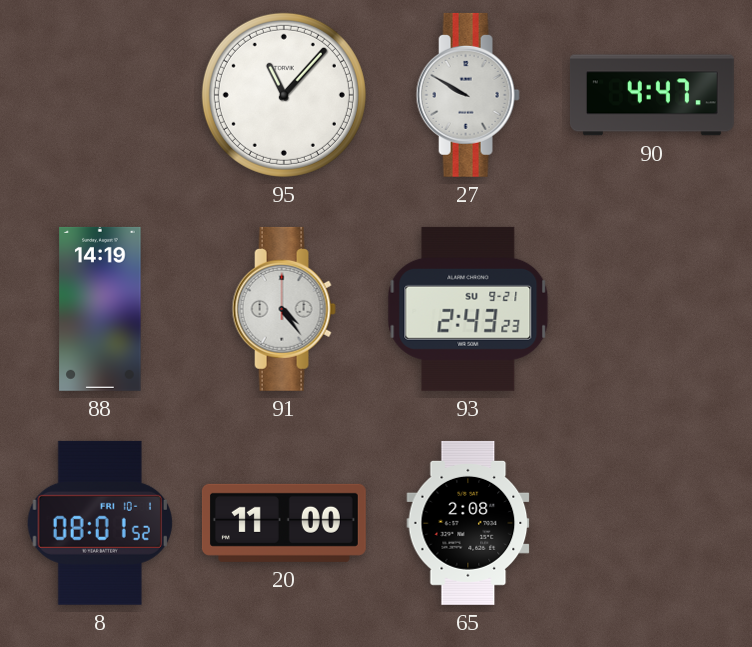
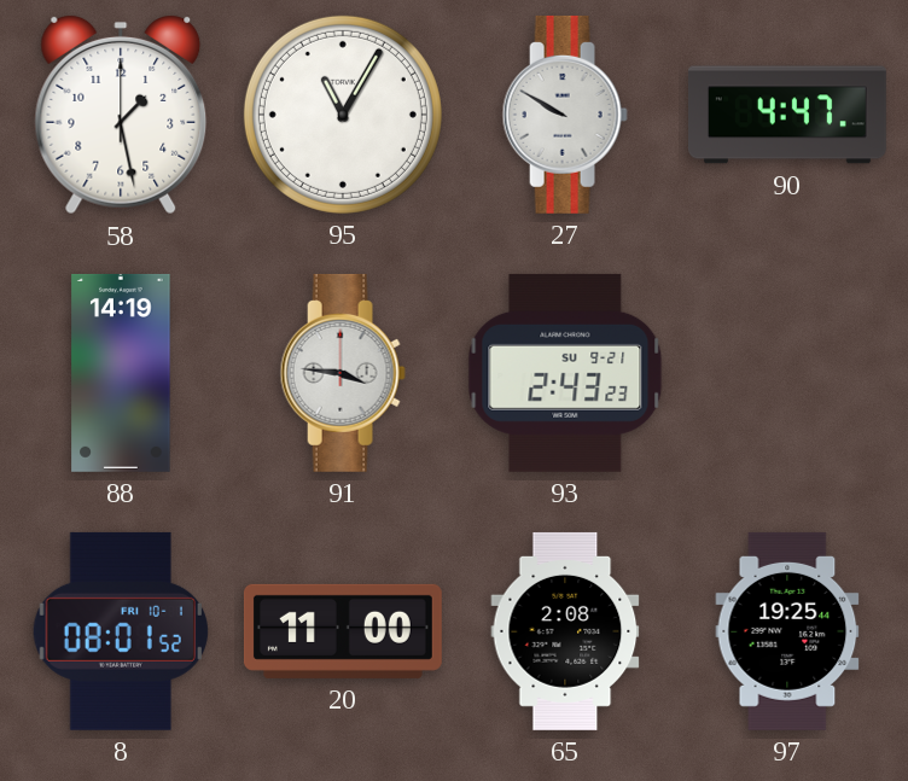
58: none -> 1:28 (121, 115)
95: 11:07 -> 11:05 (343, 115)
91: 4:24 -> 3:46 (343, 373)
97: none -> 19:25 (787, 631)
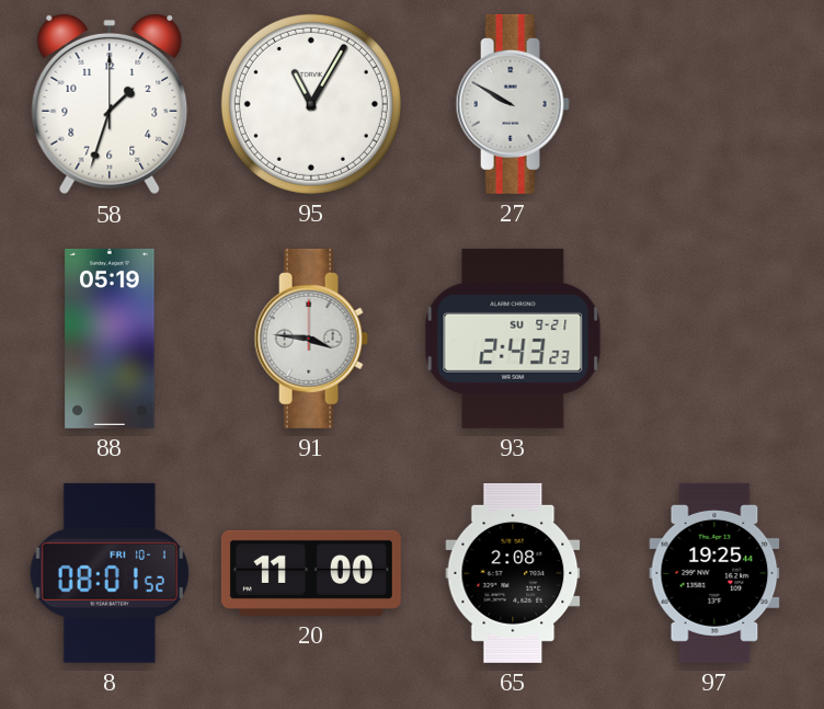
58: 1:28 -> 1:33 (110, 104)
90: 4:47 -> none (787, 115)
88: 14:19 -> 05:19 (110, 339)
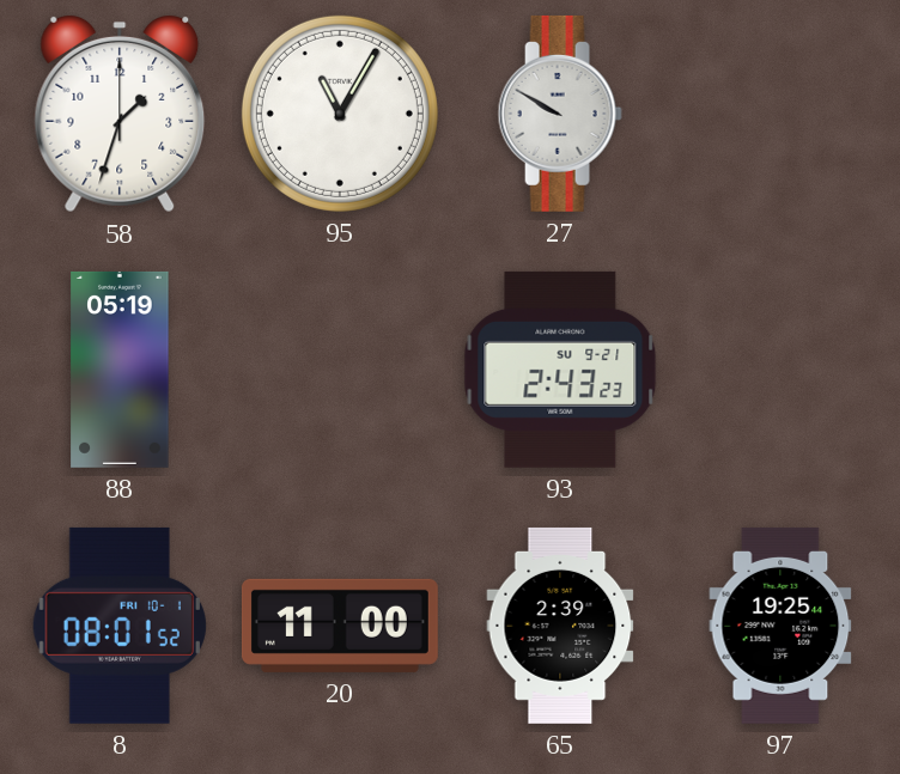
91: 3:46 -> none (311, 339)
65: 2:08 -> 2:39 (560, 626)
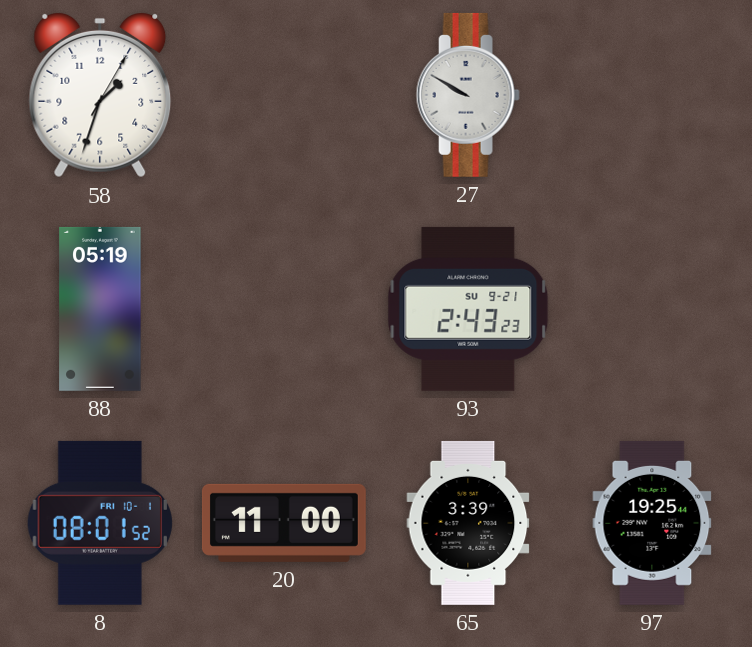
58: 1:33:00 -> 1:33:05 (100, 95)
95: 11:05 -> none (340, 114)
65: 2:39 -> 3:39 (468, 523)
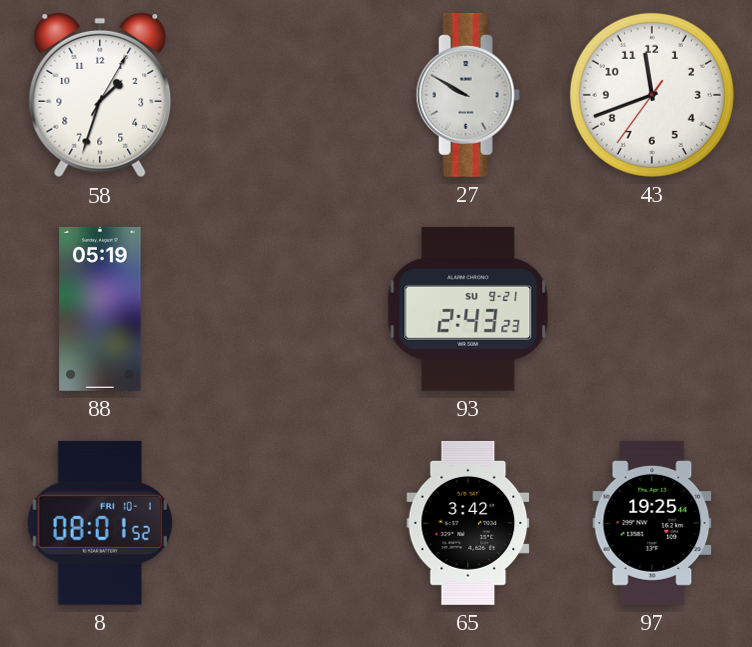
43: none -> 11:41 (652, 95)
20: 11:00 -> none (284, 523)
65: 3:39 -> 3:42 (468, 523)
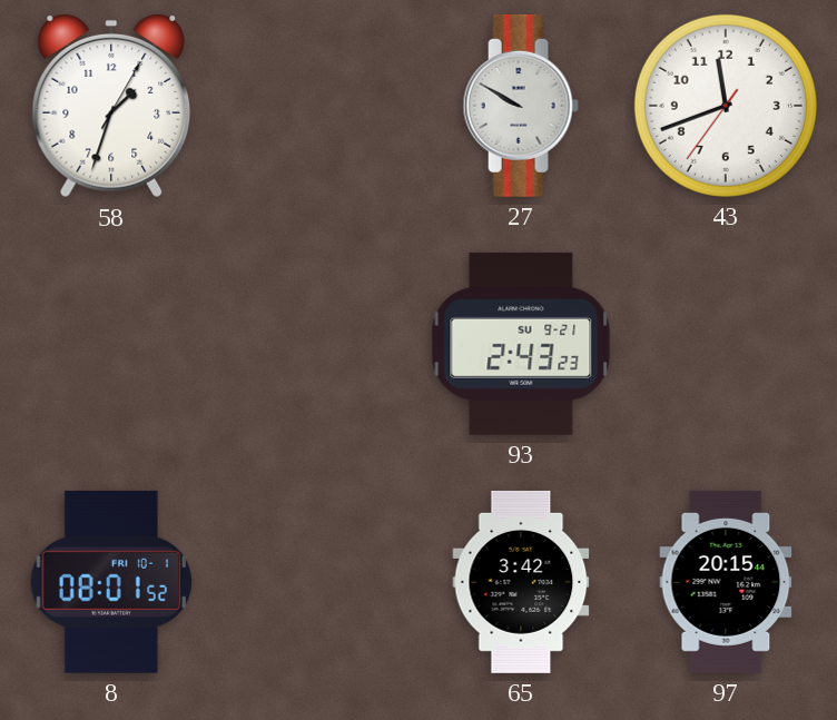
88: 05:19 -> none (100, 309)
97: 19:25 -> 20:15 (726, 582)
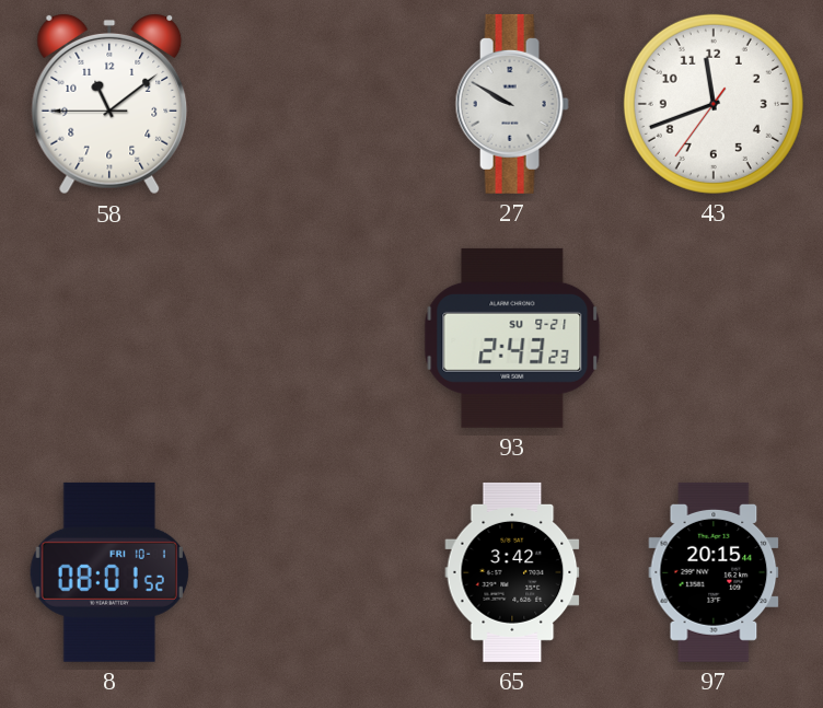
58: 1:33 -> 11:08 (109, 104)
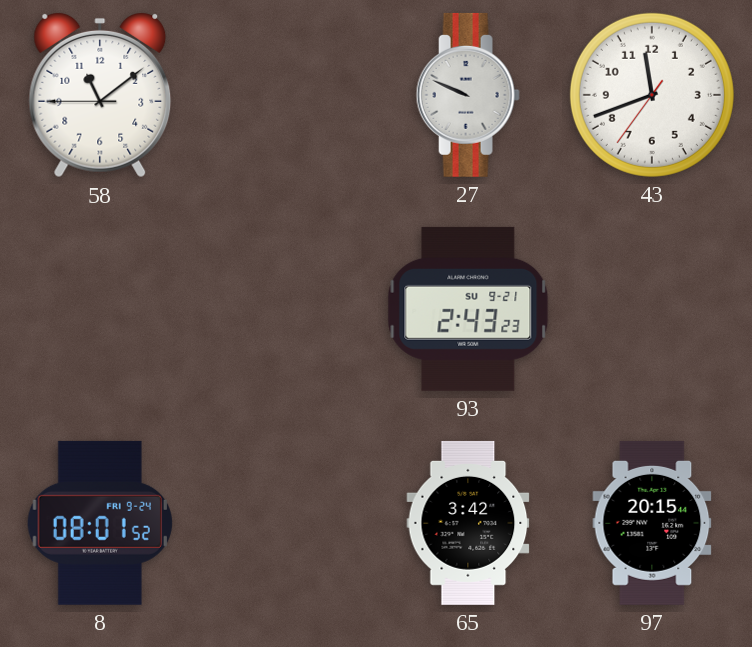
27: 9:50 -> 9:49 (468, 95)
8 date: FRI 10-1 -> FRI 9-24 (100, 523)
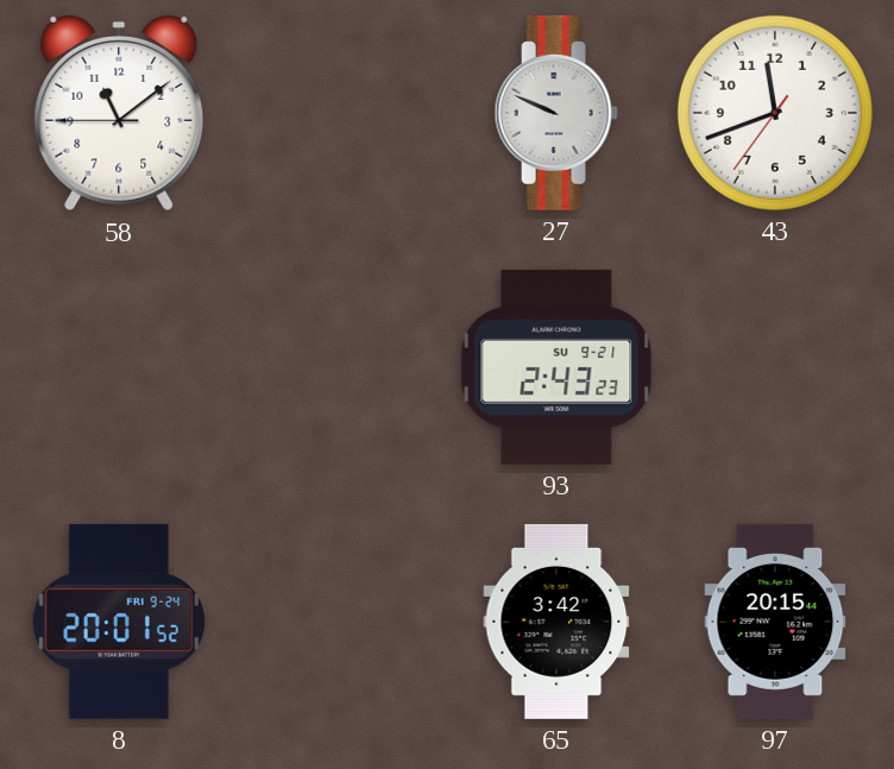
8: 08:01 -> 20:01 (119, 622)
